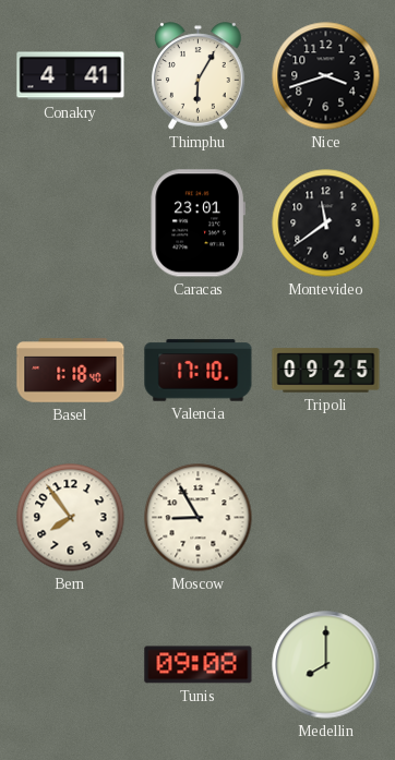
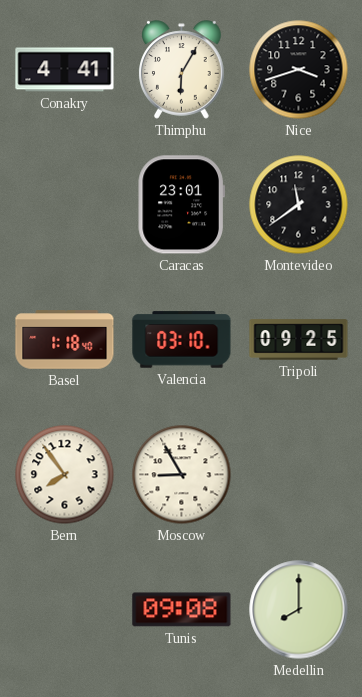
Valencia: 17:10 -> 03:10 (182, 340)
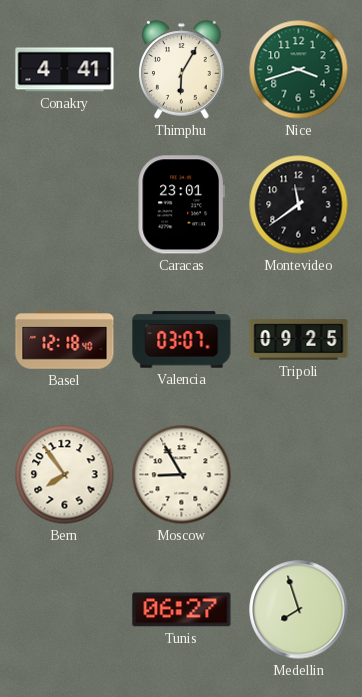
Nice dial: black -> green (299, 70)
Basel: 1:18 -> 12:18 (65, 340)
Valencia: 03:10 -> 03:07 (182, 340)
Tunis: 09:08 -> 06:27 (182, 610)
Medellin: 8:00 -> 7:57 (299, 610)
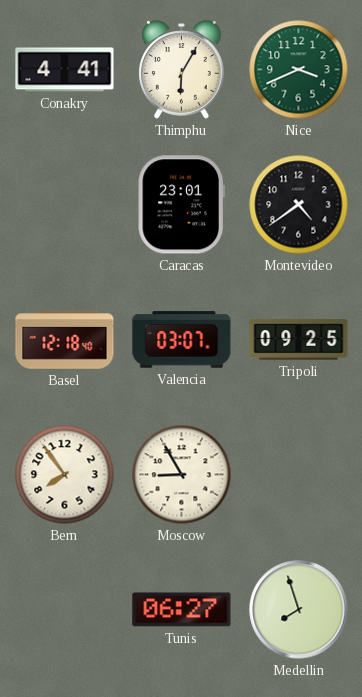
Nice: 3:42 -> 3:41 (299, 70)
Montevideo: 11:39 -> 4:39 (299, 205)
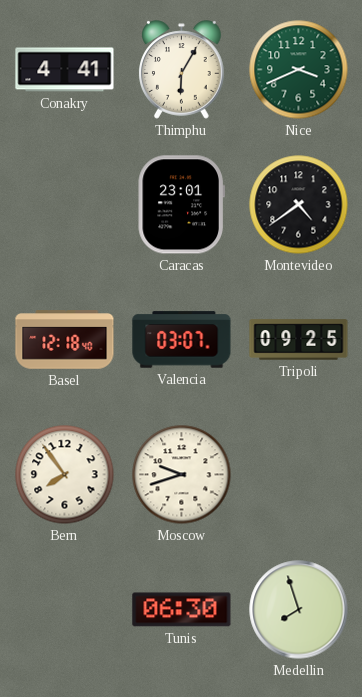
Moscow: 8:55 -> 9:42 (182, 475)
Tunis: 06:27 -> 06:30 (182, 610)
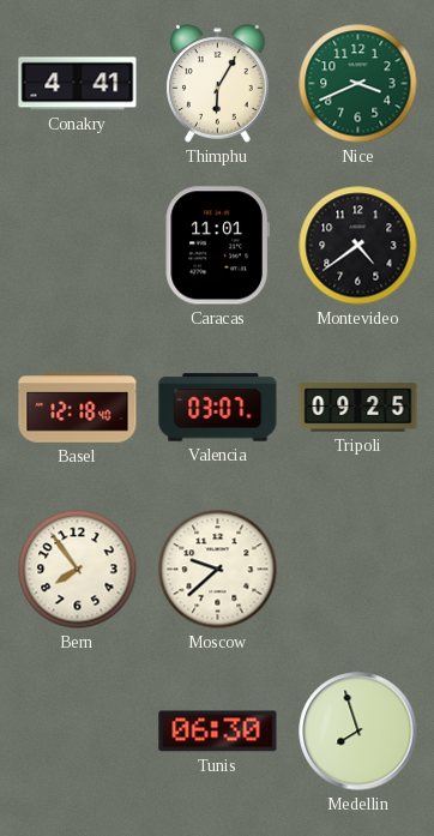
Caracas: 23:01 -> 11:01 (217, 246)
Moscow: 9:42 -> 9:38 (218, 570)
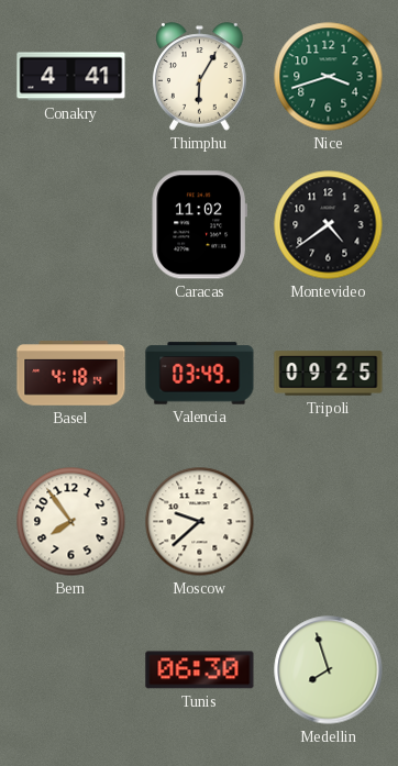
Nice: 3:41 -> 3:42 (329, 77)
Caracas: 11:01 -> 11:02 (199, 225)
Basel: 12:18 -> 4:18 (71, 374)
Valencia: 03:07 -> 03:49 (200, 374)
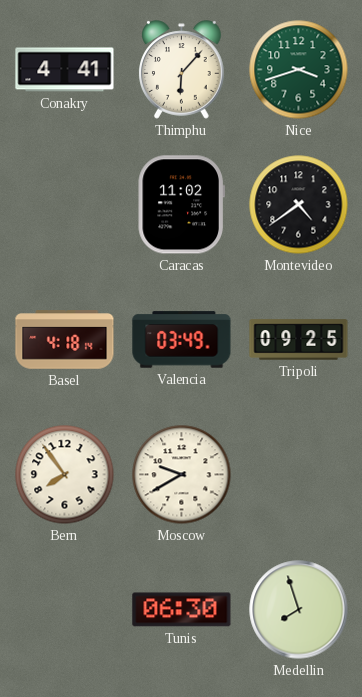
Thimphu: 6:05 -> 6:07 (182, 70)
Moscow: 9:38 -> 9:40 (182, 475)
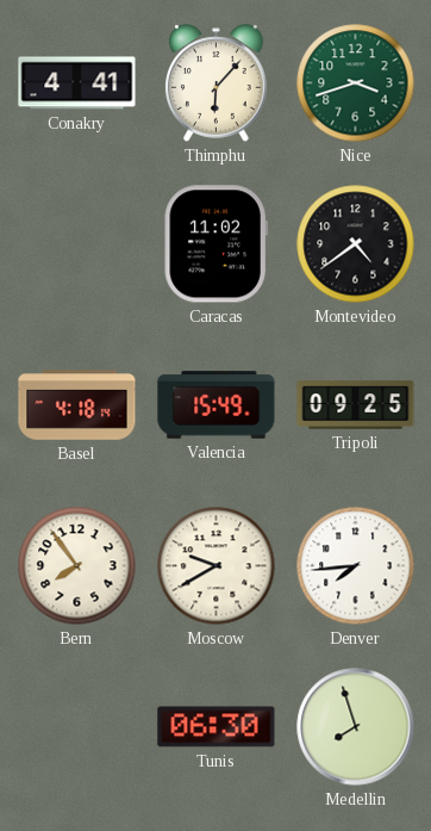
Valencia: 03:49 -> 15:49 (217, 405)
Denver: none -> 7:44 (356, 566)
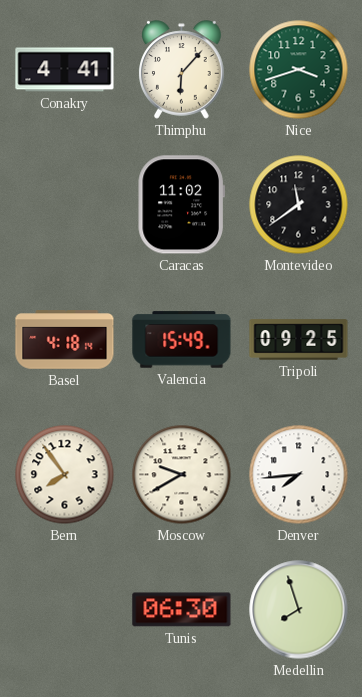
Montevideo: 4:39 -> 11:39 (299, 205)
